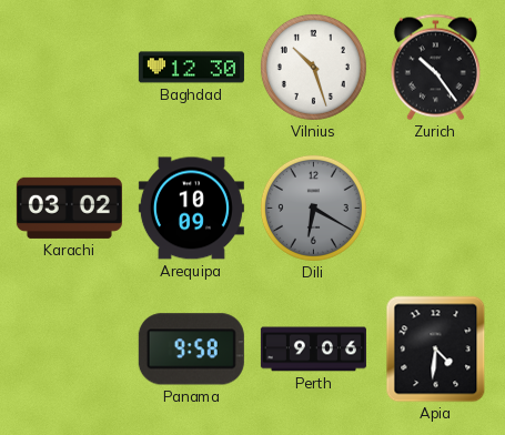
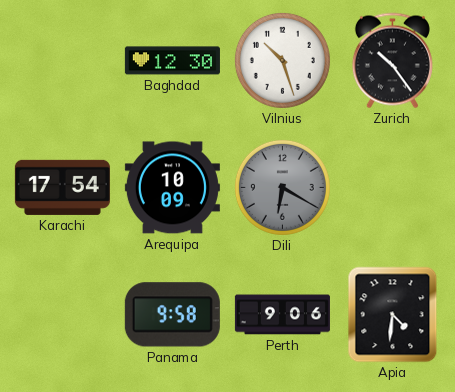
Karachi: 03:02 -> 17:54 (62, 187)
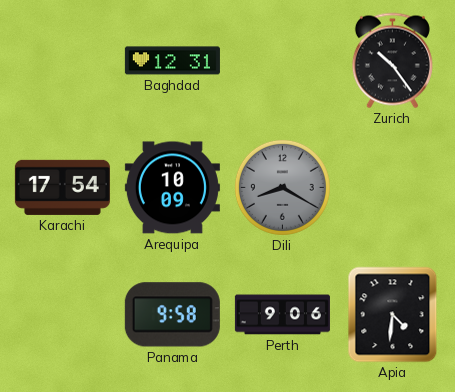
Baghdad: 12:30 -> 12:31 (172, 61)
Vilnius: 10:27 -> none (282, 60)
Dili: 6:20 -> 8:20 (282, 187)
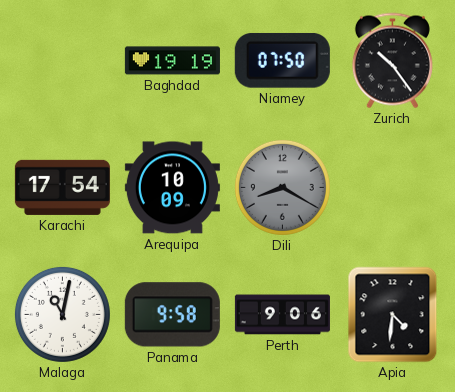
Baghdad: 12:31 -> 19:19 (172, 61)
Niamey: none -> 07:50 (282, 60)
Malaga: none -> 11:02 (62, 314)
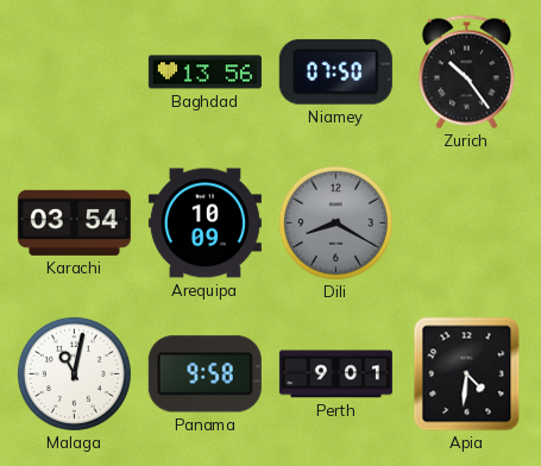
Baghdad: 19:19 -> 13:56 (205, 73)
Karachi: 17:54 -> 03:54 (74, 222)
Perth: 9:06 -> 9:01 (335, 374)
